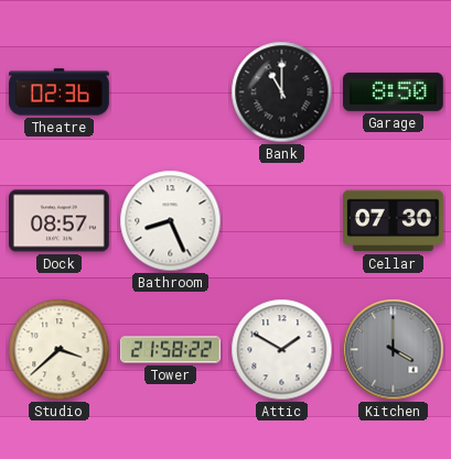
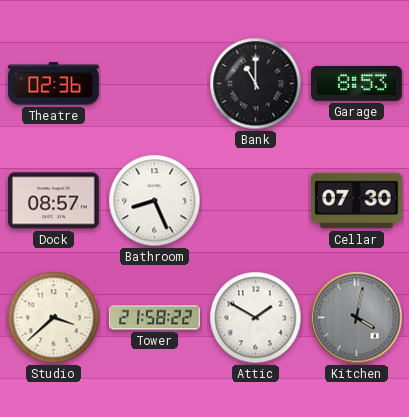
Garage: 8:50 -> 8:53 (357, 83)
Kitchen: 4:00 -> 4:02 (357, 318)
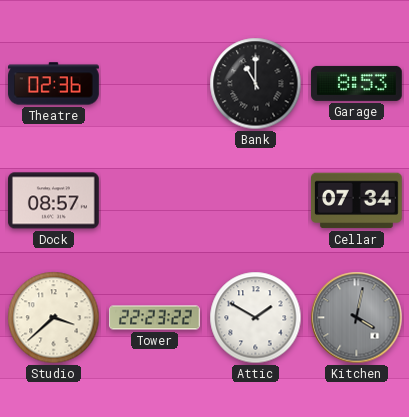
Bathroom: 8:26 -> none (155, 201)
Cellar: 07:30 -> 07:34 (357, 201)
Tower: 21:58 -> 22:23 (155, 318)
